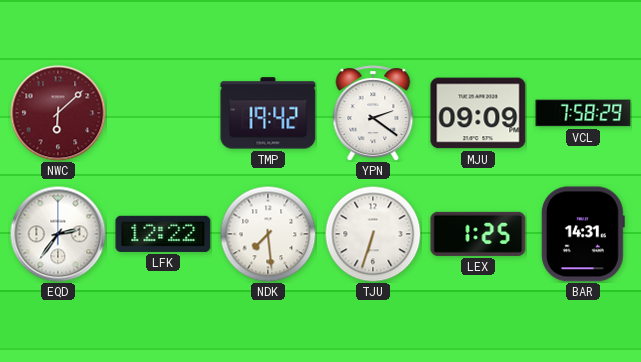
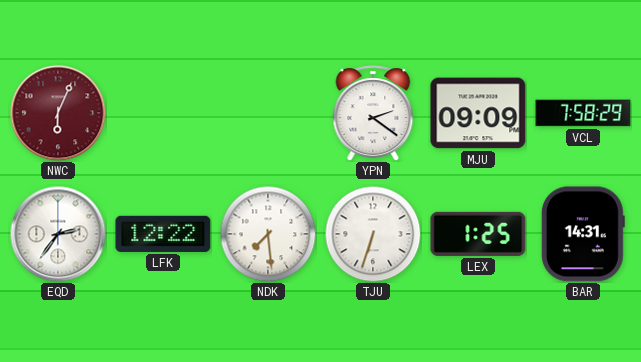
NWC: 6:08 -> 6:04 (58, 113)
TMP: 19:42 -> none (268, 113)
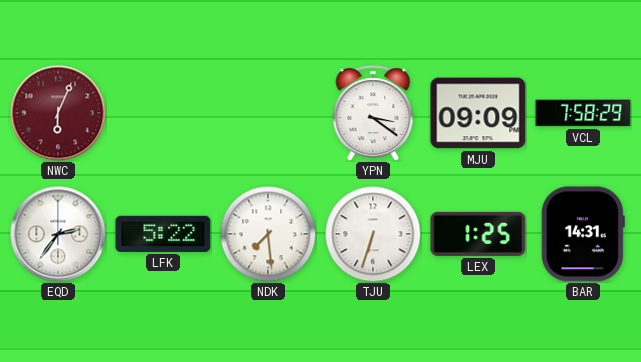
YPN: 2:21 -> 3:21 (373, 113)
LFK: 12:22 -> 5:22 (163, 234)
